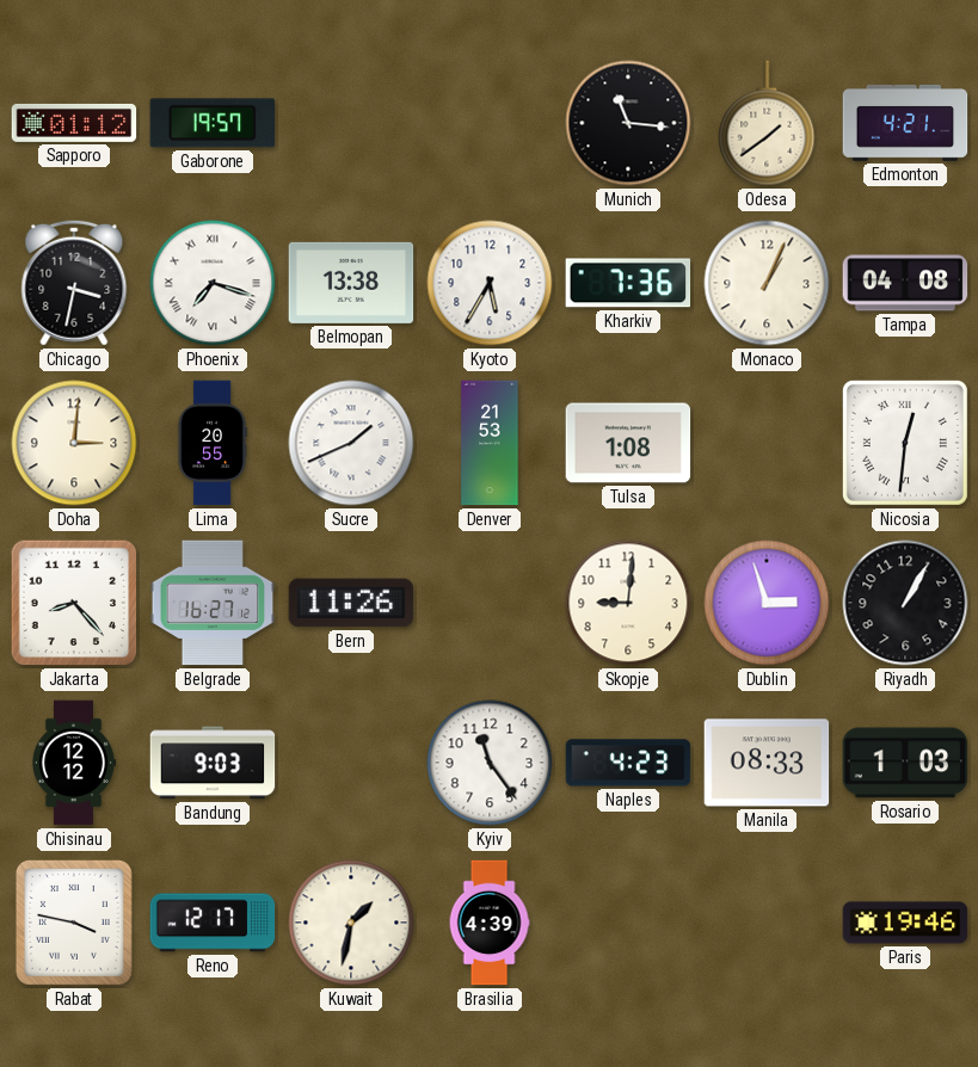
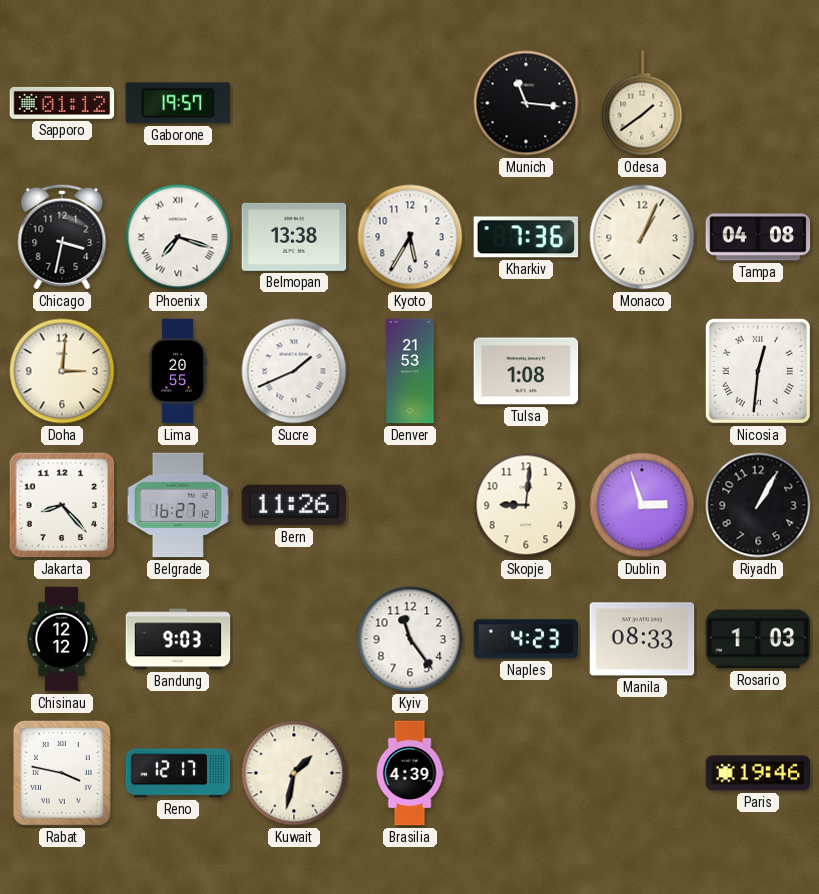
Edmonton: 4:21 -> none (905, 123)
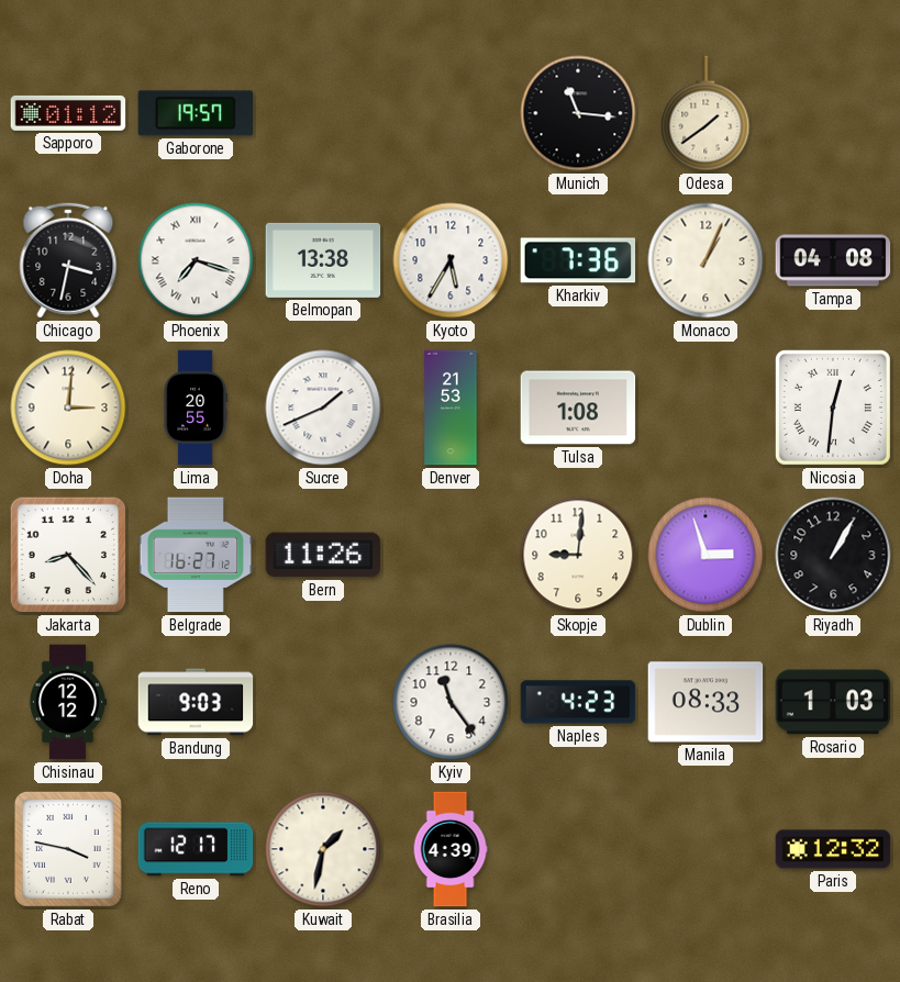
Paris: 19:46 -> 12:32 (833, 849)
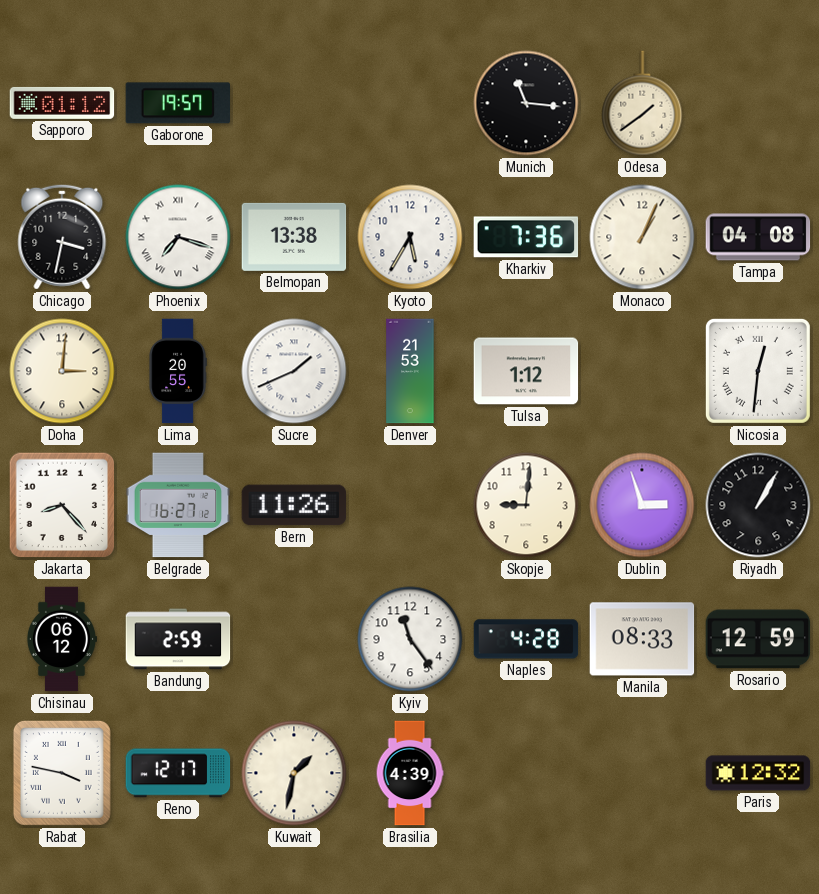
Tulsa: 1:08 -> 1:12 (526, 371)
Chisinau: 12:12 -> 06:12 (61, 639)
Bandung: 9:03 -> 2:59 (178, 639)
Naples: 4:23 -> 4:28 (526, 639)
Rosario: 1:03 -> 12:59 (758, 639)
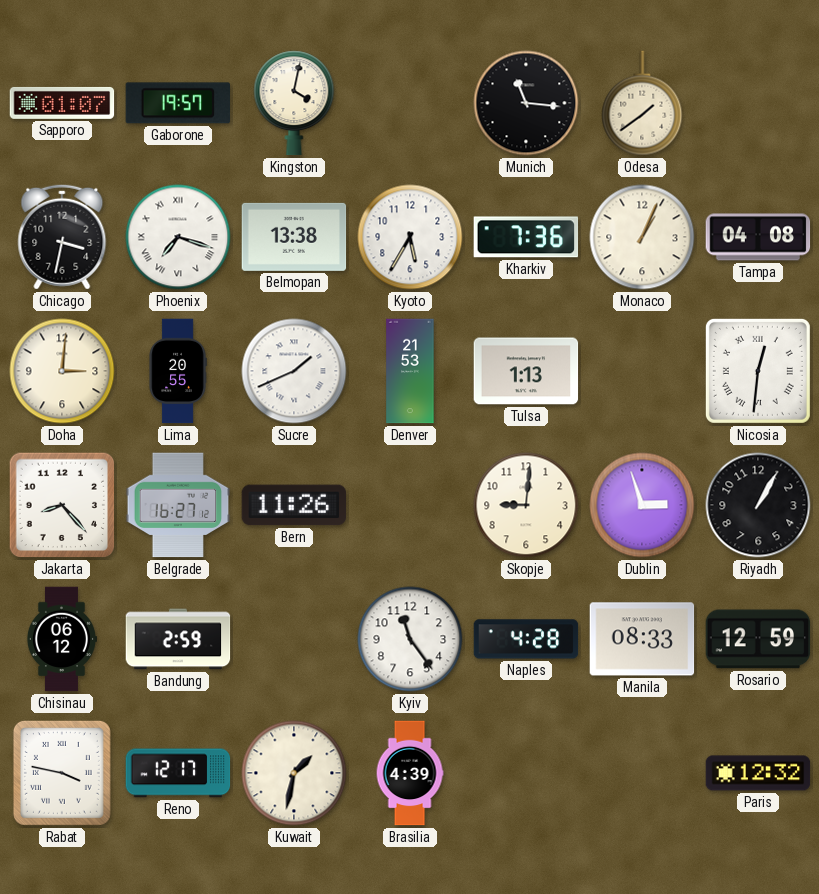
Sapporo: 01:12 -> 01:07 (62, 103)
Kingston: none -> 4:02 (294, 103)
Tulsa: 1:12 -> 1:13 (526, 371)
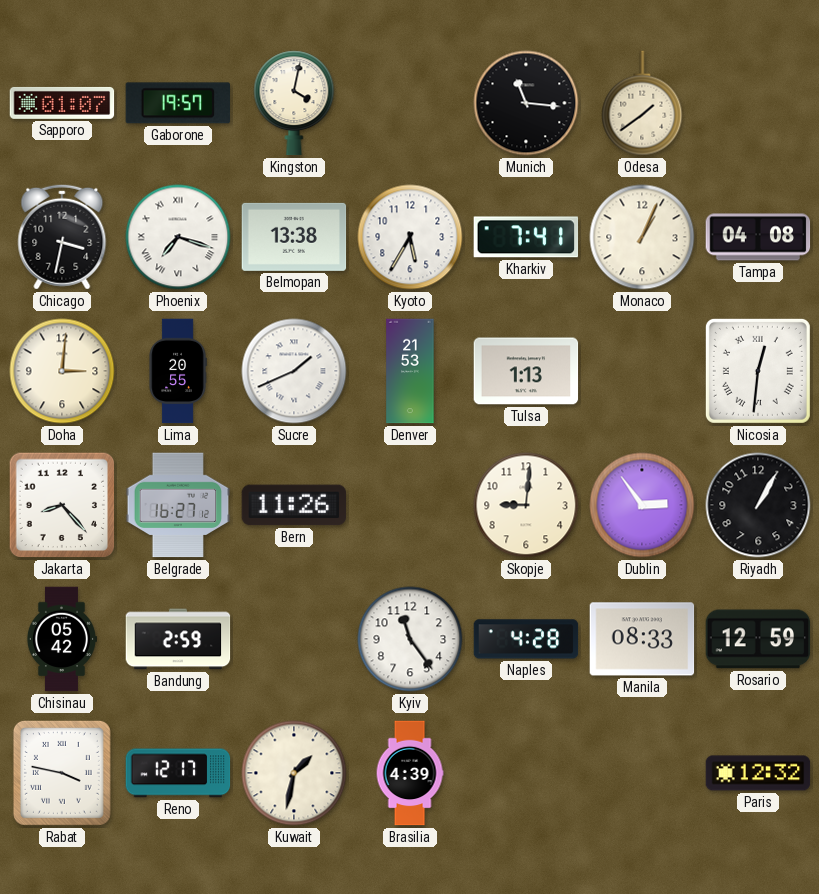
Kharkiv: 7:36 -> 7:41 (526, 237)
Dublin: 2:57 -> 2:54 (642, 505)
Chisinau: 06:12 -> 05:42 (61, 639)
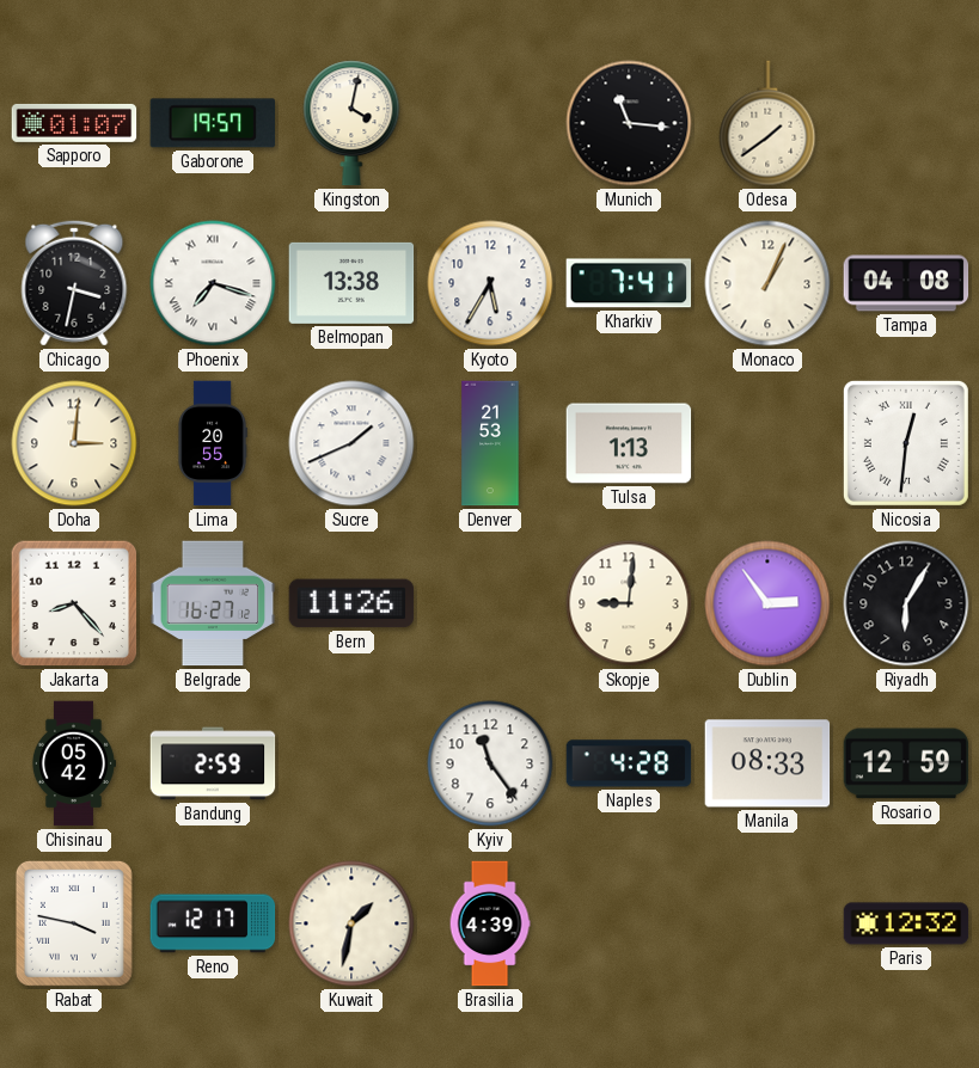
Riyadh: 1:05 -> 6:05 (906, 603)
